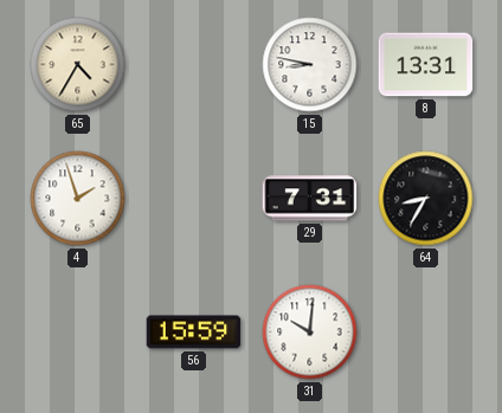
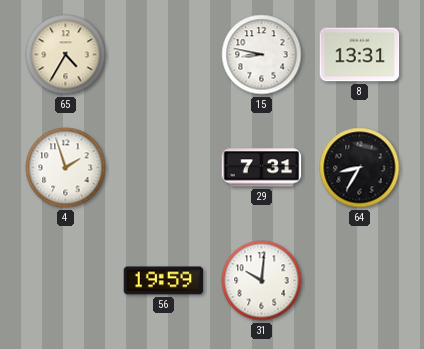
56: 15:59 -> 19:59 (164, 281)
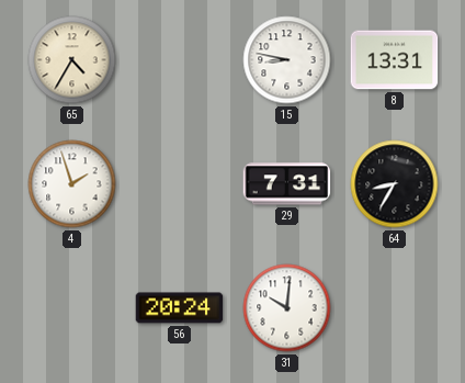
56: 19:59 -> 20:24 (180, 308)
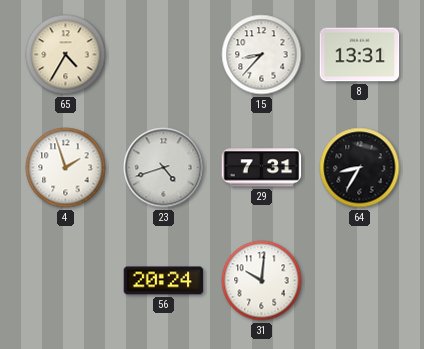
15: 8:47 -> 8:37 (262, 55)
23: none -> 4:42 (164, 168)
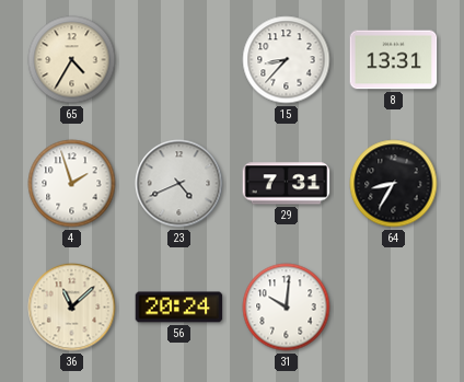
23: 4:42 -> 4:41 (179, 184)
36: none -> 11:08 (72, 308)
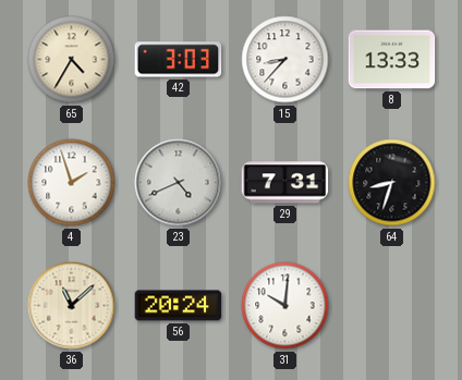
42: none -> 3:03 (179, 60)
8: 13:31 -> 13:33 (392, 60)
64: 8:35 -> 8:33 (392, 183)
